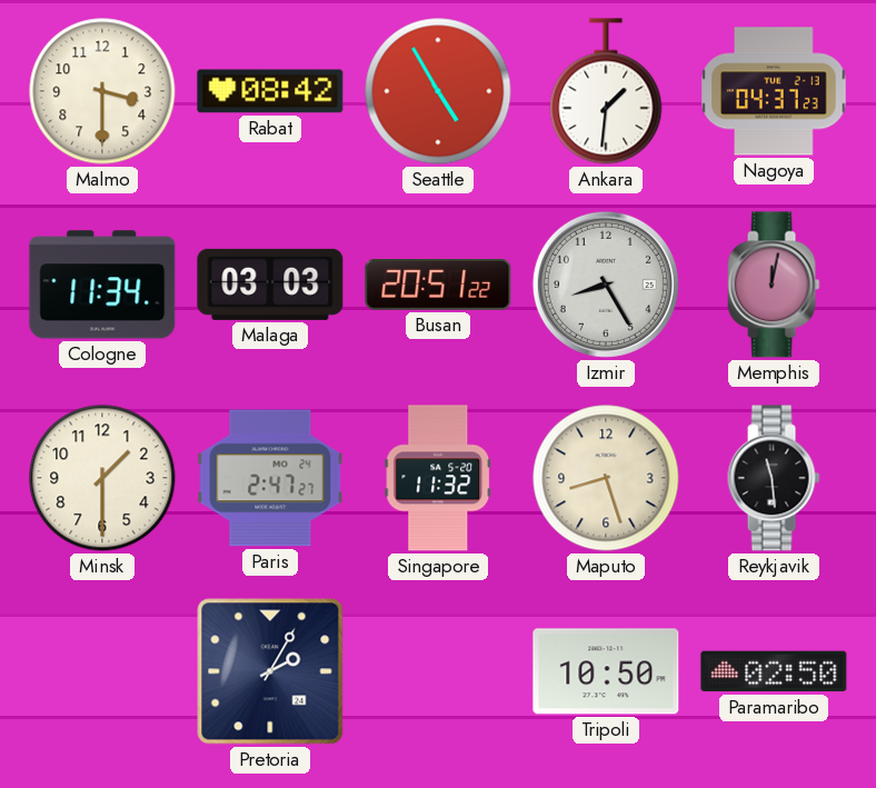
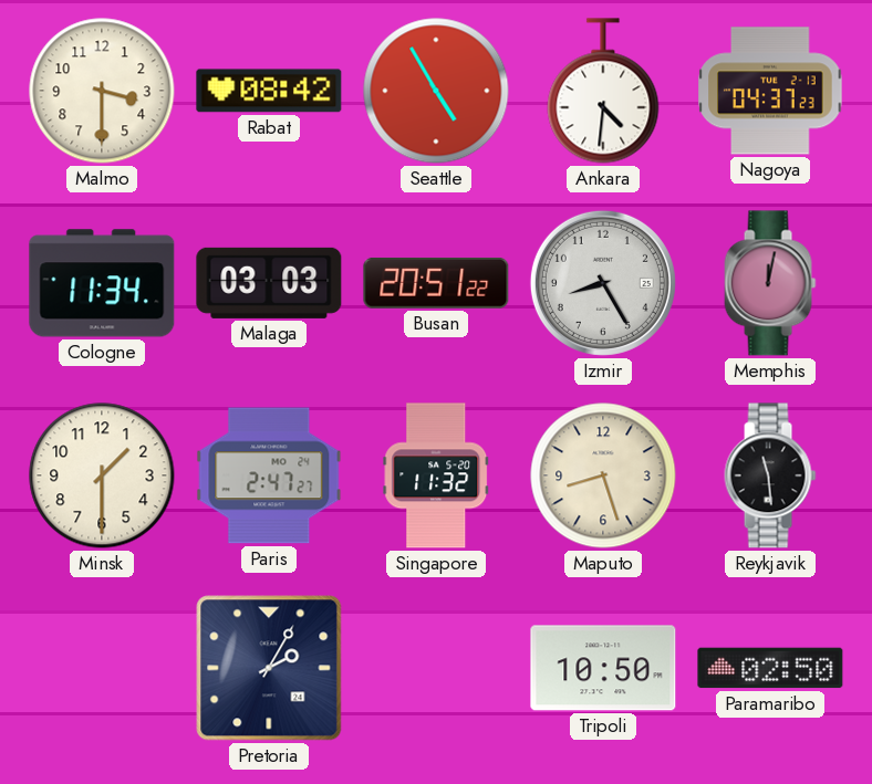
Ankara: 1:31 -> 4:31 (603, 91)
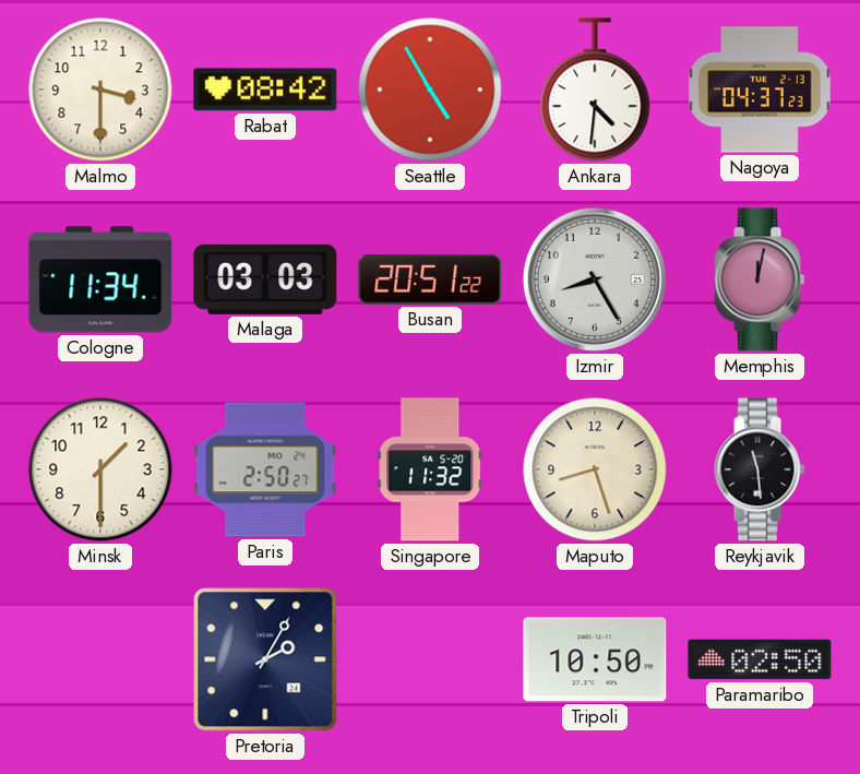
Paris: 2:47 -> 2:50 (265, 469)
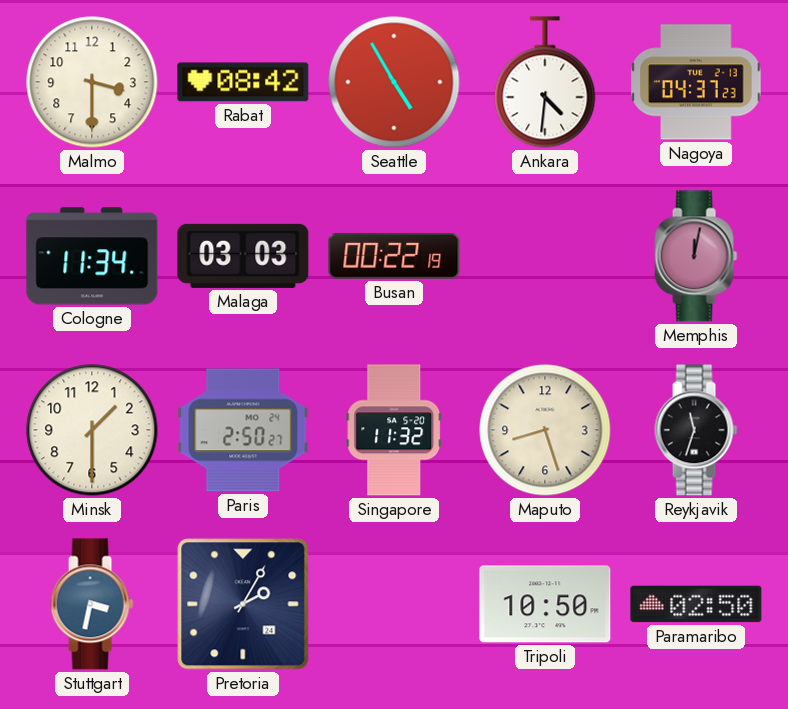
Busan: 20:51 -> 00:22 (394, 256)
Izmir: 8:25 -> none (595, 279)
Reykjavik: 11:29 -> 11:33 (696, 430)
Stuttgart: none -> 3:32 (92, 604)
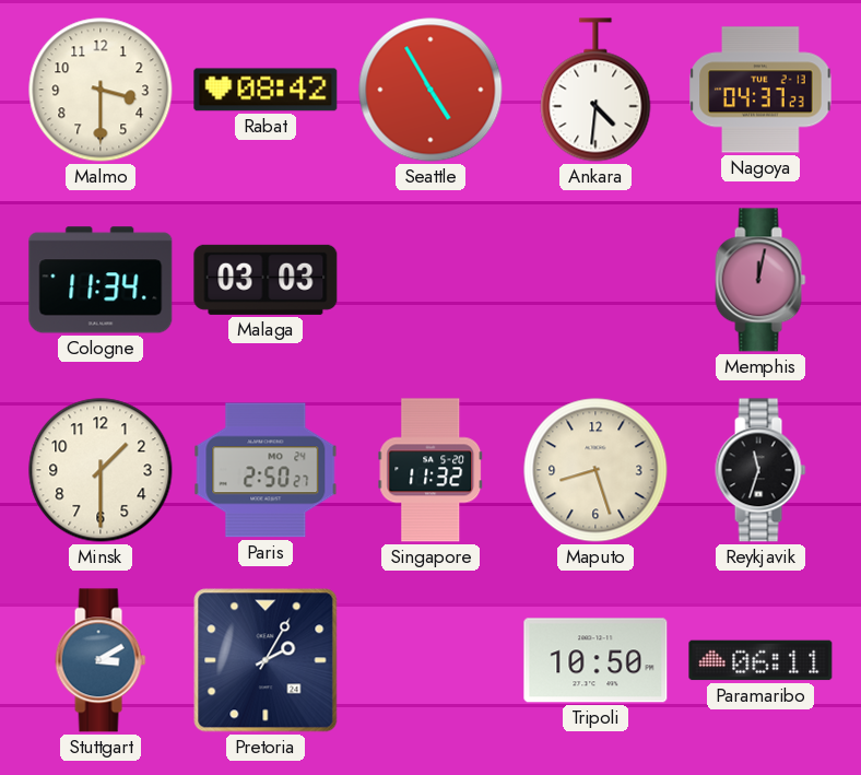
Busan: 00:22 -> none (394, 256)
Stuttgart: 3:32 -> 3:10 (101, 660)
Paramaribo: 02:50 -> 06:11 (760, 660)
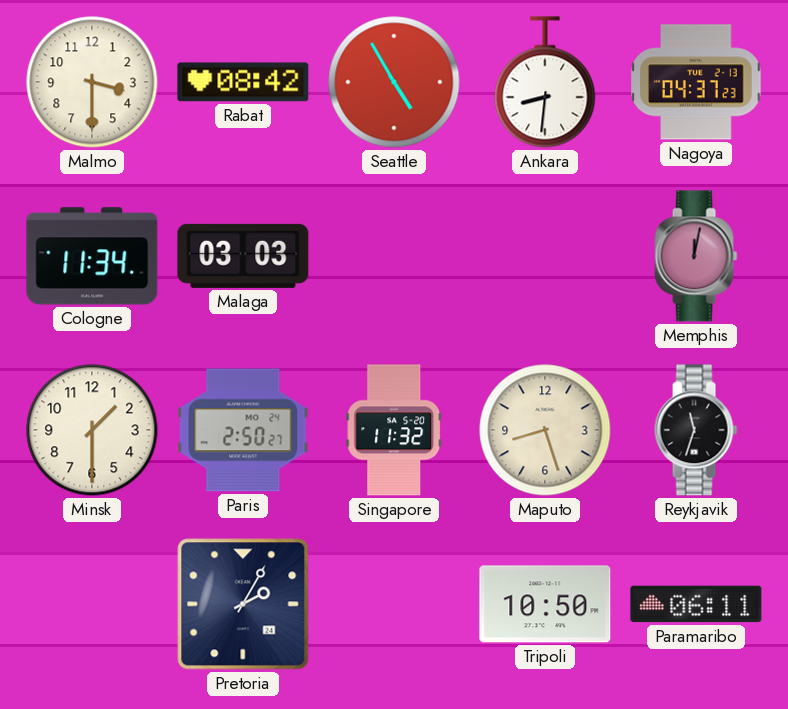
Ankara: 4:31 -> 8:31 (545, 82)
Stuttgart: 3:10 -> none (101, 660)
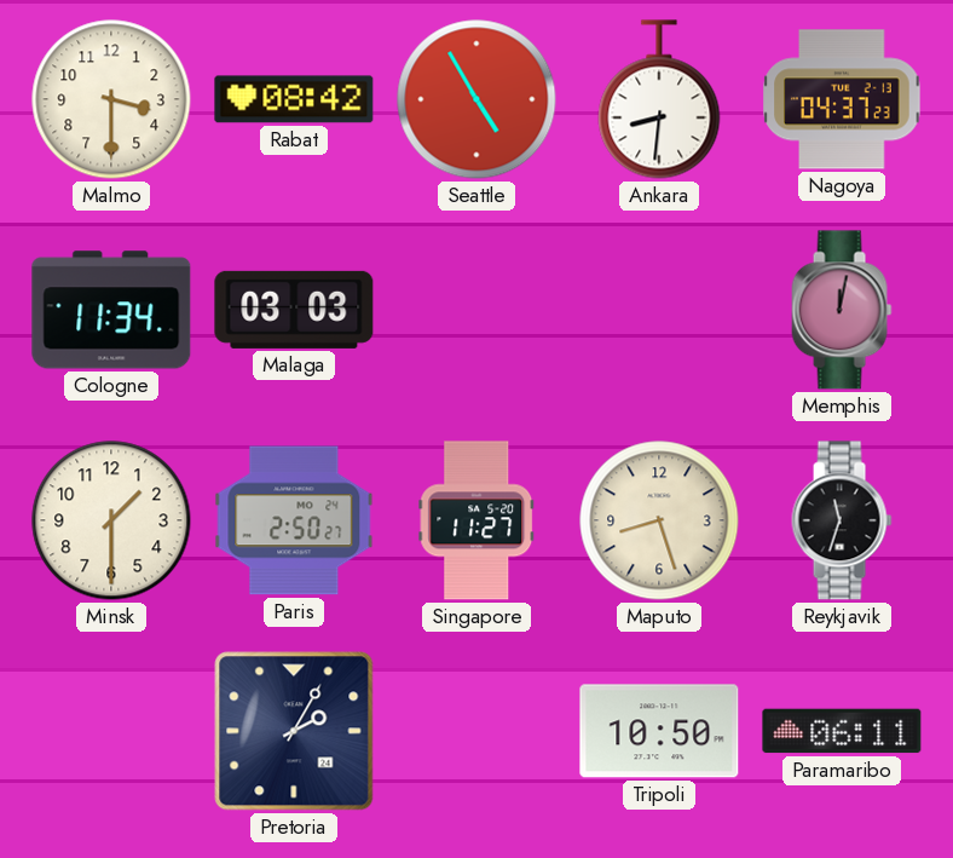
Singapore: 11:32 -> 11:27 (477, 520)
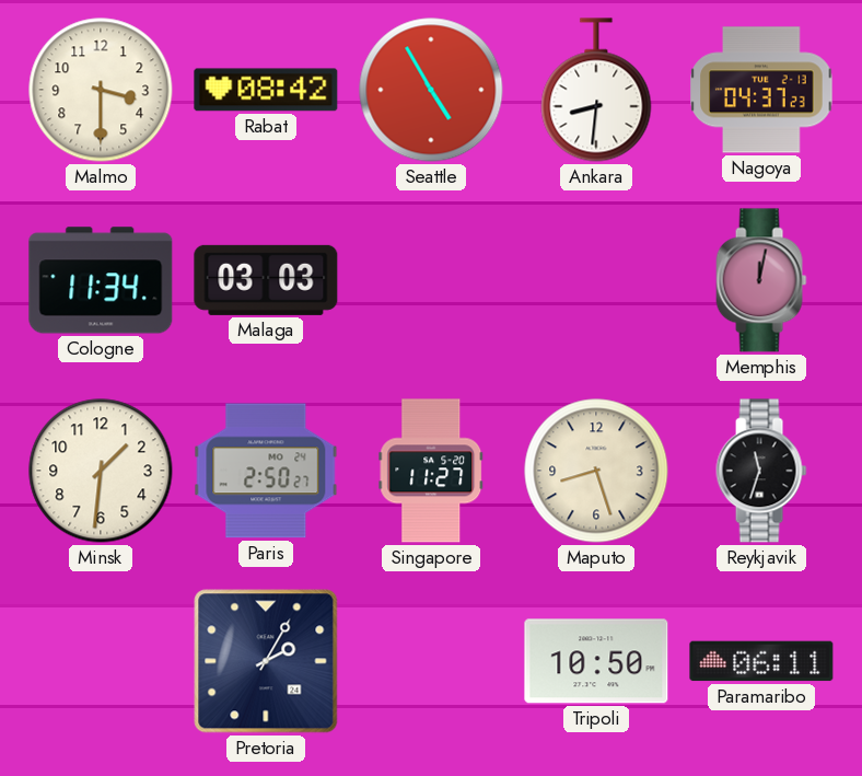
Minsk: 1:30 -> 1:31 (101, 471)
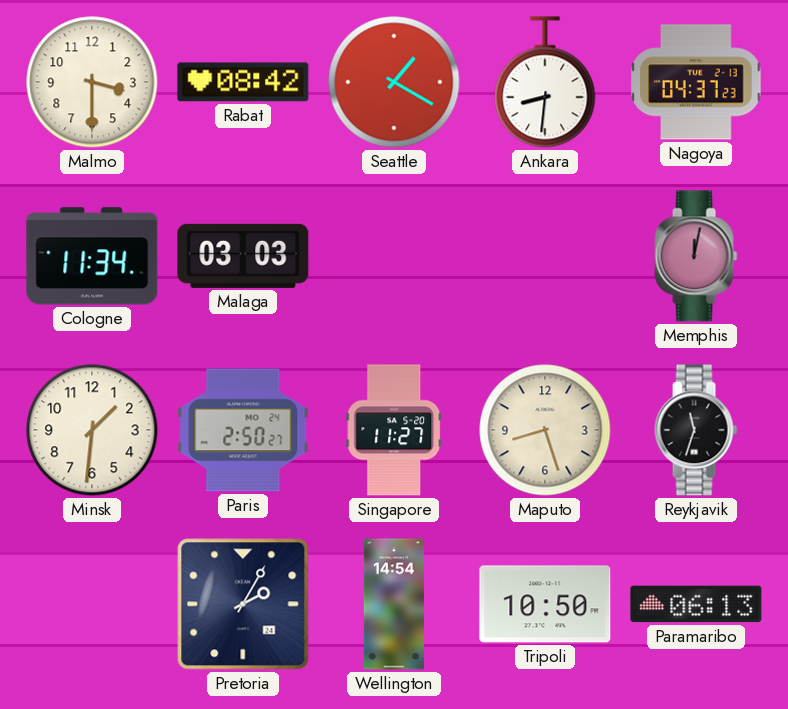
Seattle: 4:55 -> 1:20 (394, 82)
Wellington: none -> 14:54 (394, 604)
Paramaribo: 06:11 -> 06:13 (696, 604)
